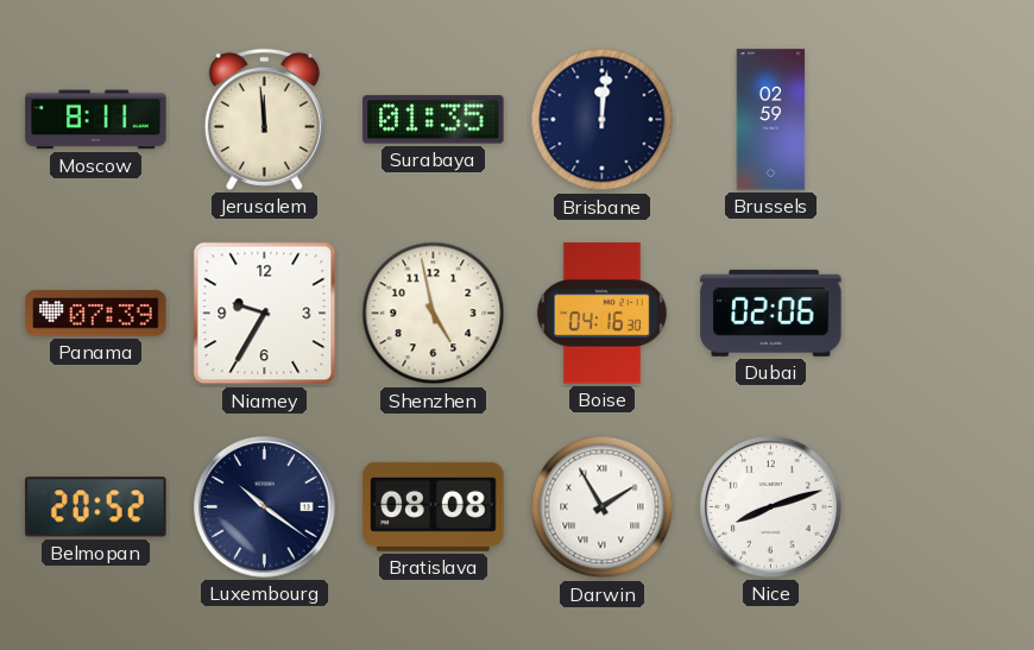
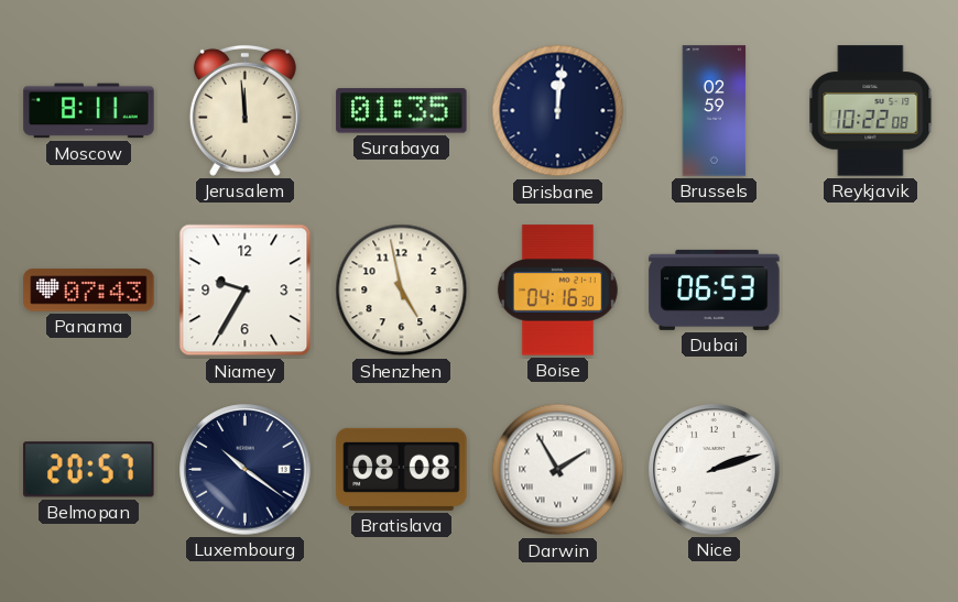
Reykjavik: none -> 10:22 (871, 111)
Panama: 07:39 -> 07:43 (89, 291)
Dubai: 02:06 -> 06:53 (715, 289)
Belmopan: 20:52 -> 20:57 (89, 470)
Nice: 8:12 -> 2:12 (715, 470)
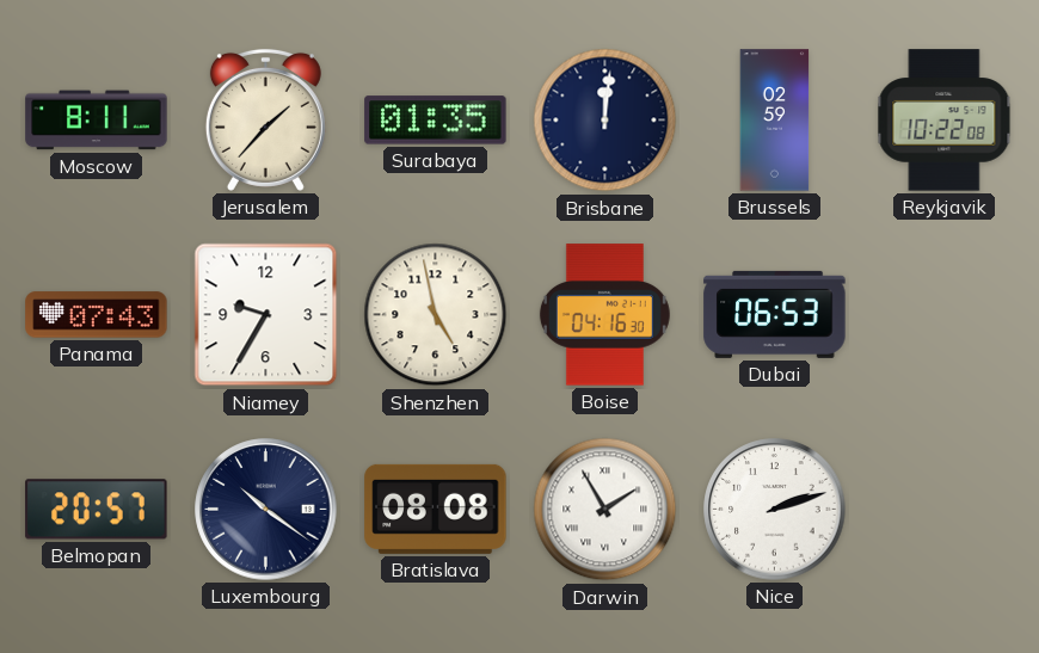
Jerusalem: 11:59 -> 1:37 (265, 119)
